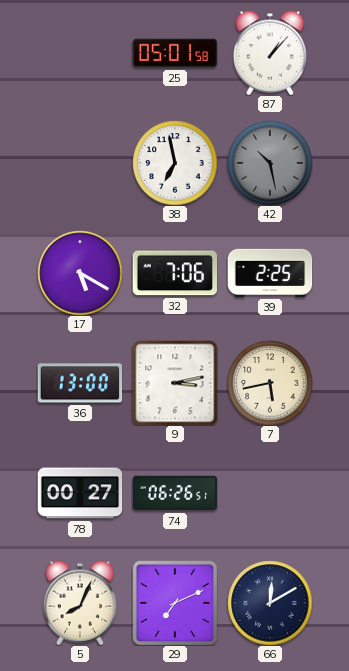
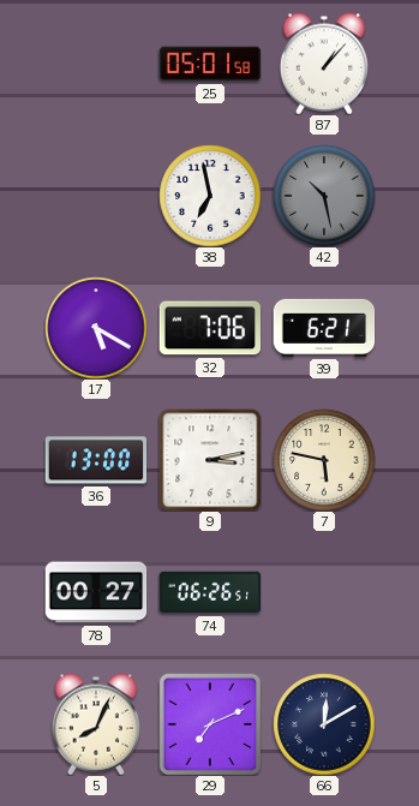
39: 2:25 -> 6:21 (324, 328)
7: 5:43 -> 5:47 (324, 460)
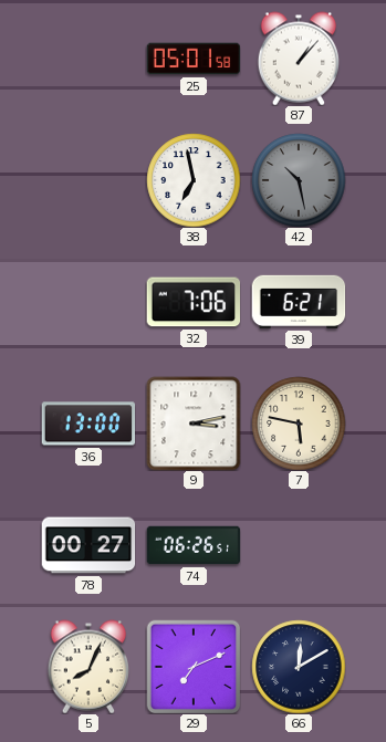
17: 5:20 -> none (96, 328)
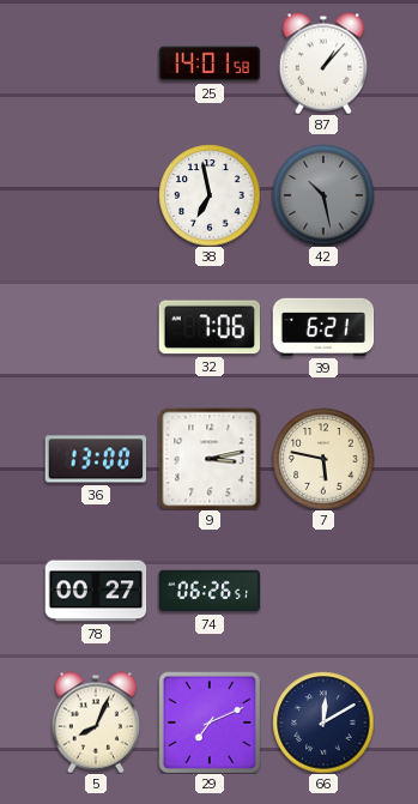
25: 05:01 -> 14:01 (210, 64)
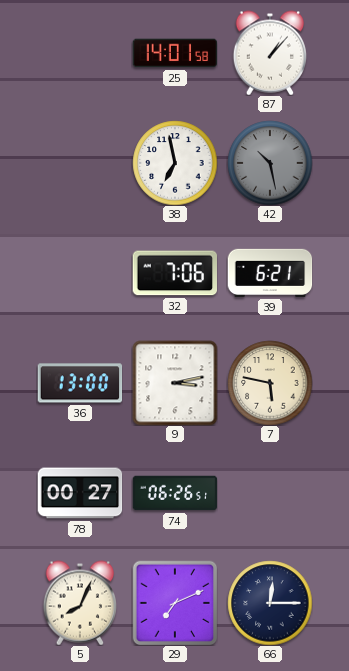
66: 12:10 -> 12:15 (270, 603)
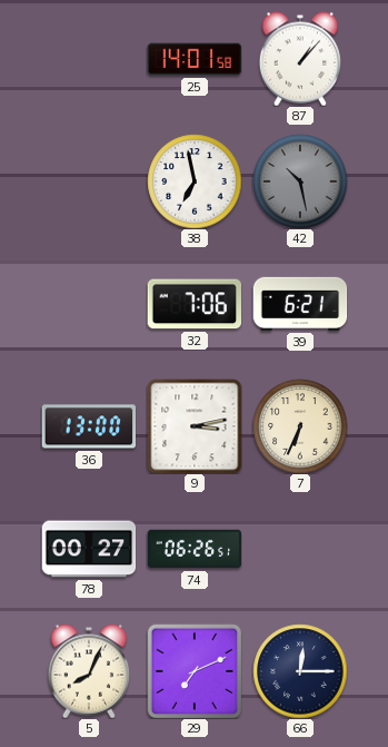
7: 5:47 -> 6:34 (300, 426)
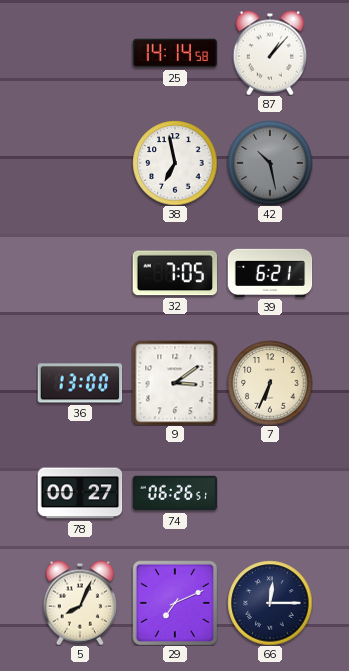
25: 14:01 -> 14:14 (175, 53)
32: 7:06 -> 7:05 (174, 273)
9: 3:13 -> 3:09 (175, 383)
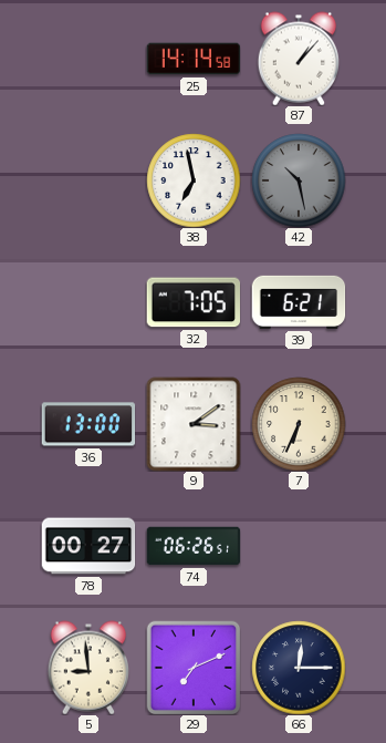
5: 8:04 -> 8:59 (88, 668)
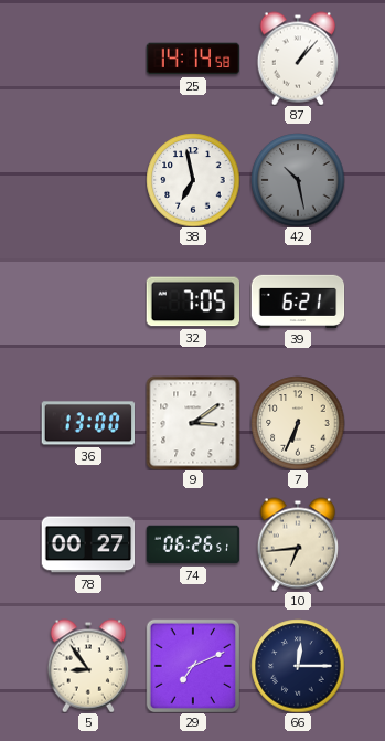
10: none -> 6:44 (298, 544)
5: 8:59 -> 8:54 (88, 666)
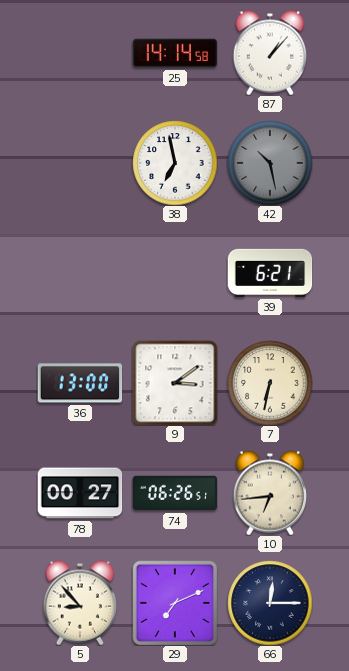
32: 7:05 -> none (192, 301)
7: 6:34 -> 6:32 (270, 383)
5: 8:54 -> 8:53 (80, 603)
